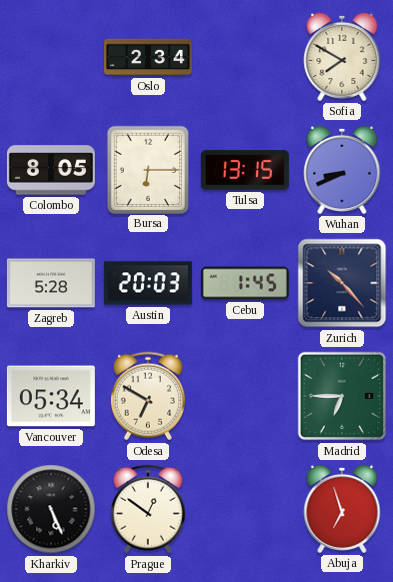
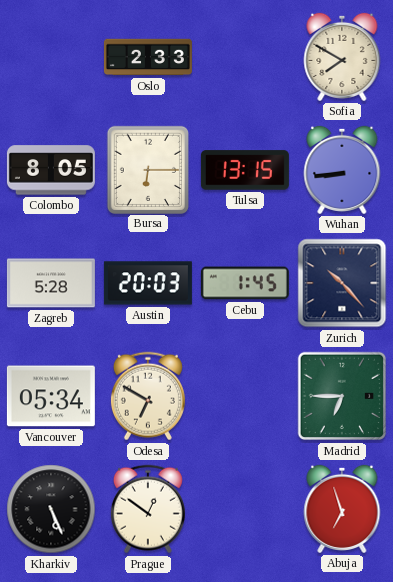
Oslo: 2:34 -> 2:33 (148, 57)
Wuhan: 8:41 -> 8:44 (342, 170)
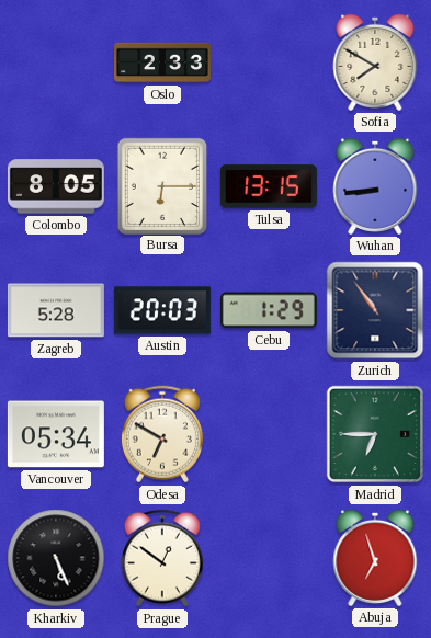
Cebu: 1:45 -> 1:29 (269, 310)
Zurich: 10:23 -> 10:54 (375, 310)
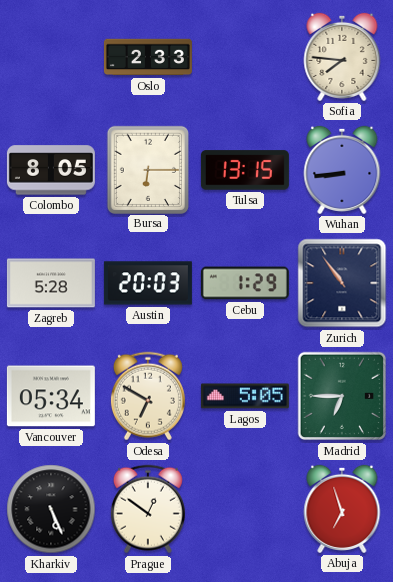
Sofia: 7:50 -> 7:46 (342, 57)
Lagos: none -> 5:05 (245, 396)
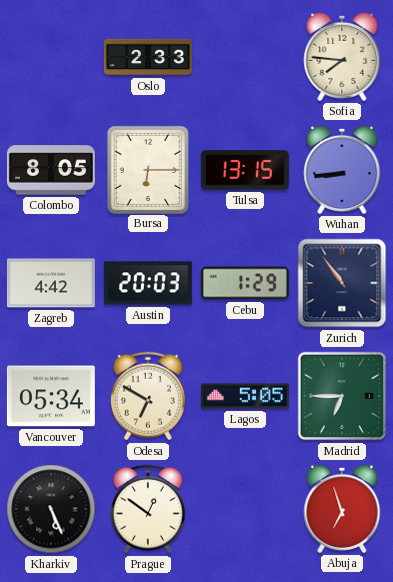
Zagreb: 5:28 -> 4:42 (51, 283)
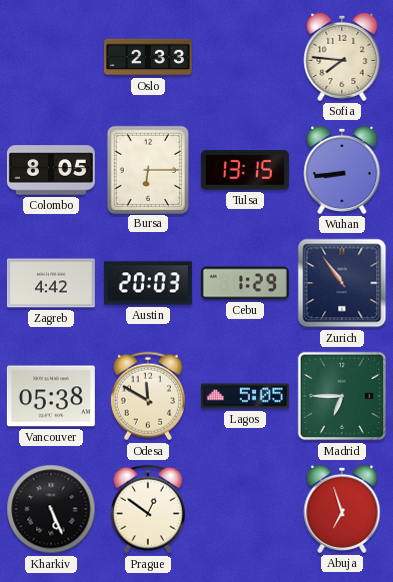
Vancouver: 05:34 -> 05:38 (51, 396)
Odesa: 6:50 -> 11:50 (148, 396)
